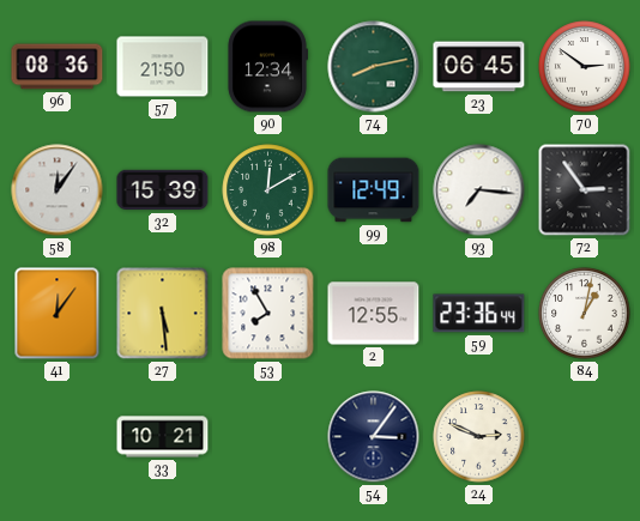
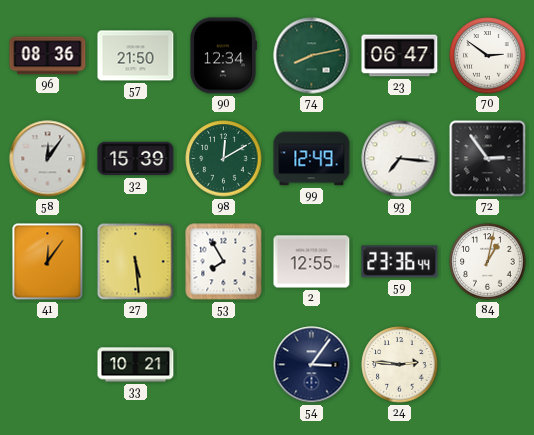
23: 06:45 -> 06:47 (400, 56)
24: 2:49 -> 2:46 (400, 365)
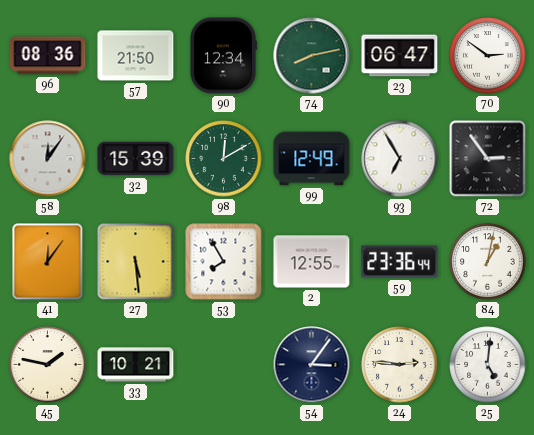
93: 7:16 -> 6:55 (400, 159)
45: none -> 1:47 (48, 365)
25: none -> 5:01 (488, 365)
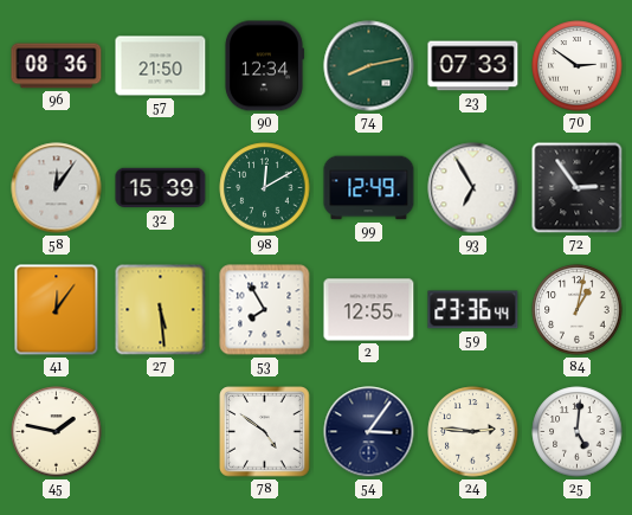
23: 06:47 -> 07:33 (473, 66)
33: 10:21 -> none (136, 365)
78: none -> 4:51 (265, 432)
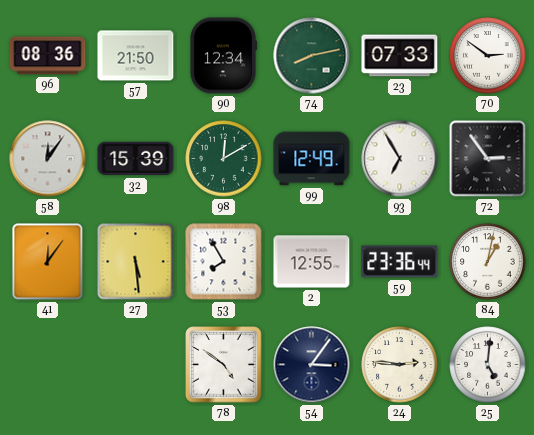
45: 1:47 -> none (57, 432)
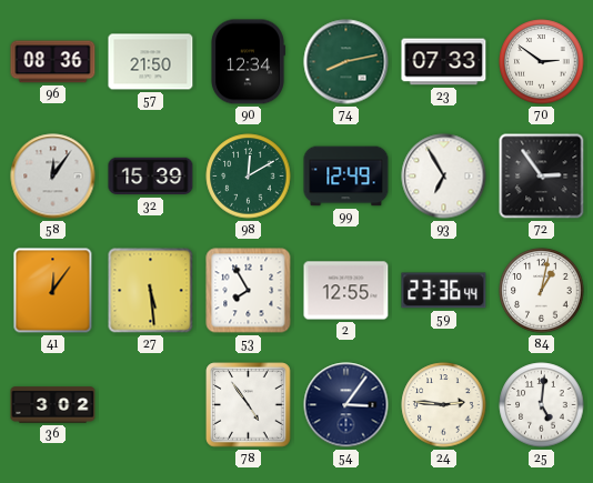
36: none -> 3:02 (53, 405)
78: 4:51 -> 4:54 (249, 405)
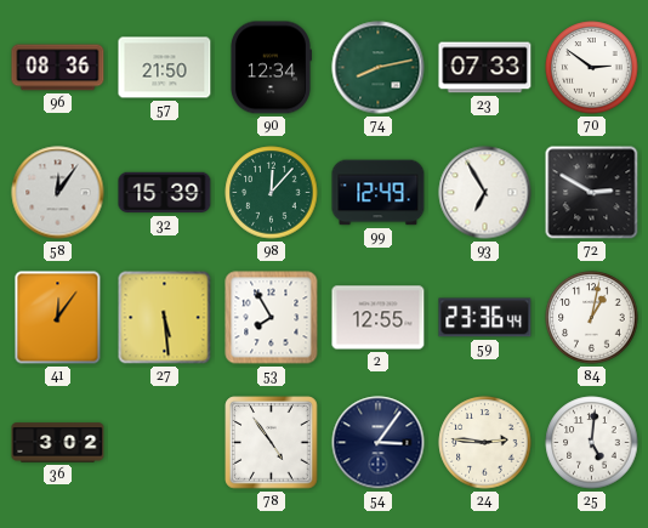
98: 12:10 -> 12:07 (272, 193)
72: 2:54 -> 2:50 (592, 193)
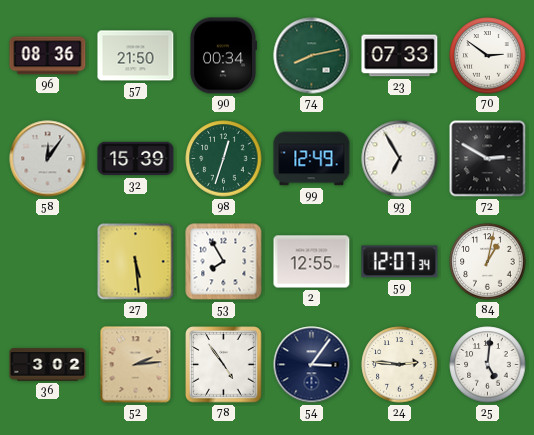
90: 12:34 -> 00:34 (223, 56)
98: 12:07 -> 12:33 (224, 159)
41: 12:06 -> none (58, 318)
59: 23:36 -> 12:07 (400, 262)
52: none -> 2:14 (136, 365)
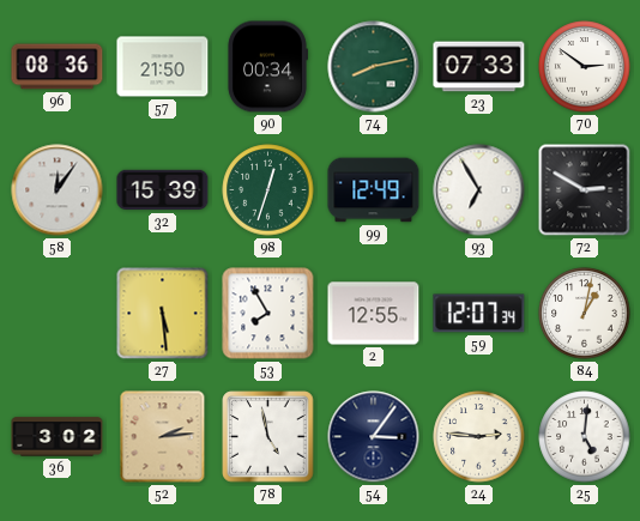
78: 4:54 -> 4:58 (268, 437)
